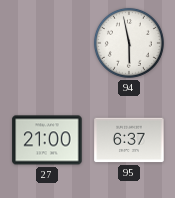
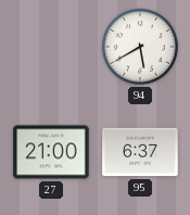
94: 5:58 -> 5:40 (140, 47)
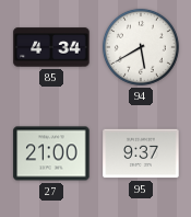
85: none -> 4:34 (51, 47)
95: 6:37 -> 9:37 (141, 153)
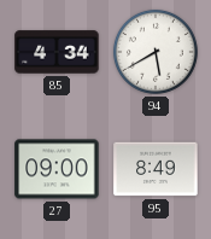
27: 21:00 -> 09:00 (57, 169)
95: 9:37 -> 8:49 (156, 169)
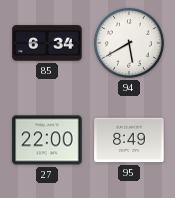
85: 4:34 -> 6:34 (47, 43)
27: 09:00 -> 22:00 (47, 140)
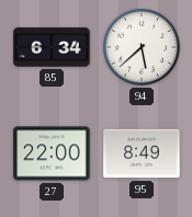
94: 5:40 -> 5:38 (142, 47)
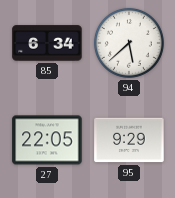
27: 22:00 -> 22:05 (47, 140)
95: 8:49 -> 9:29 (129, 140)
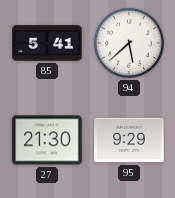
85: 6:34 -> 5:41 (47, 43)
27: 22:05 -> 21:30 (47, 140)
